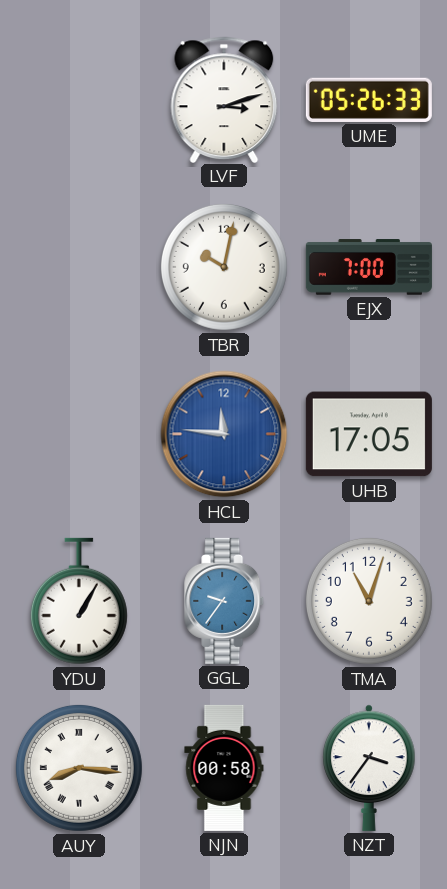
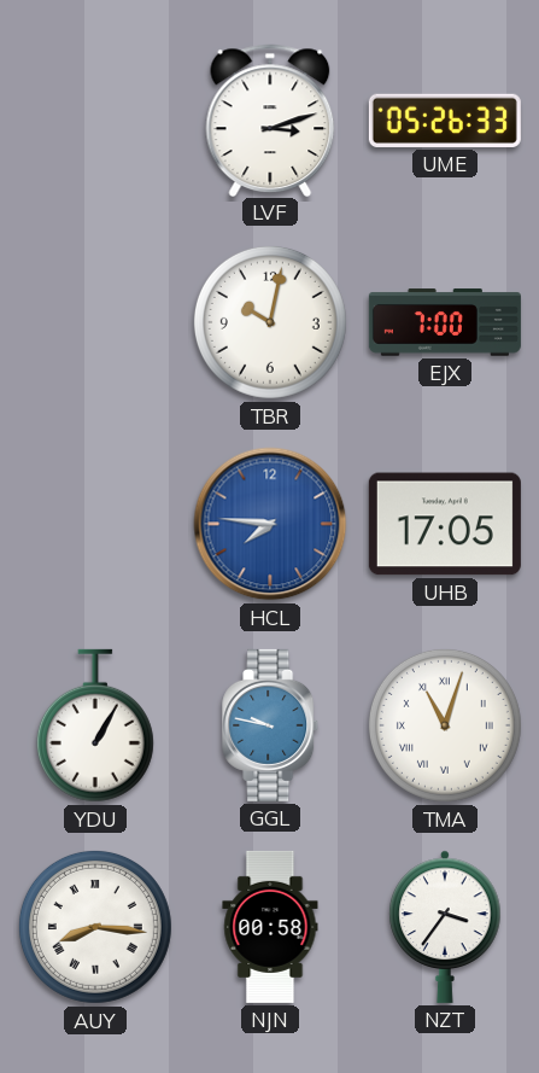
HCL: 11:46 -> 7:46 (270, 524)
GGL: 9:36 -> 9:47 (271, 725)
TMA numerals: Arabic -> Roman (445, 725)
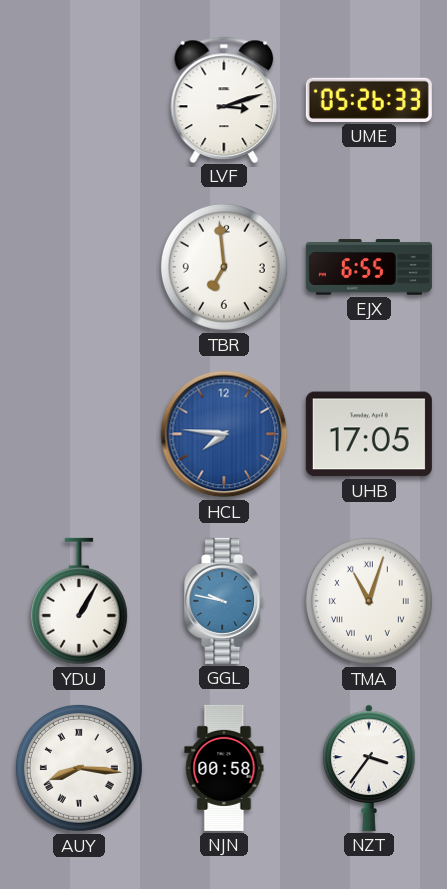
TBR: 10:02 -> 6:59 (224, 267)
EJX: 7:00 -> 6:55 (369, 267)
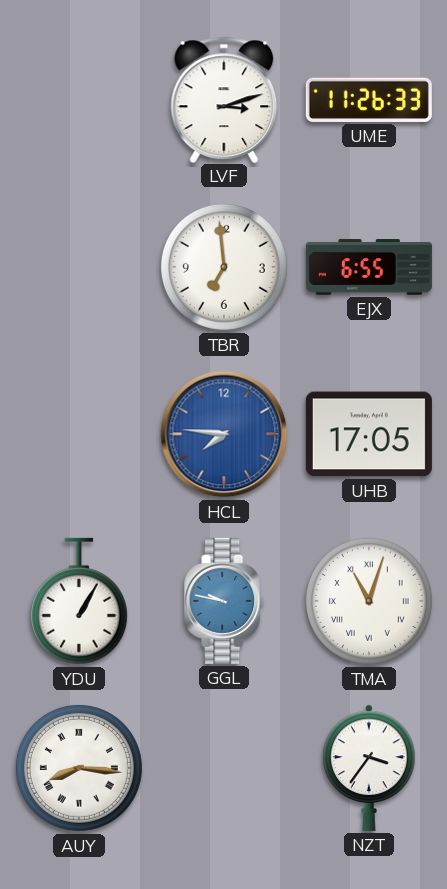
UME: 05:26 -> 11:26 (369, 100)
NJN: 00:58 -> none (224, 768)
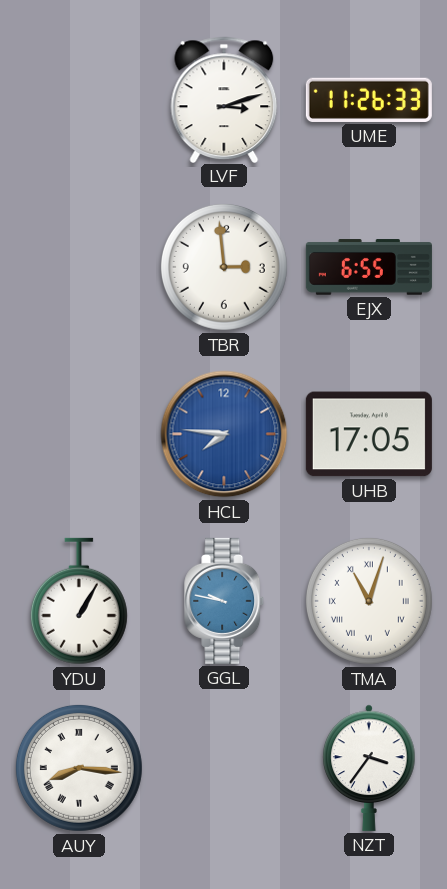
TBR: 6:59 -> 2:59 (224, 267)
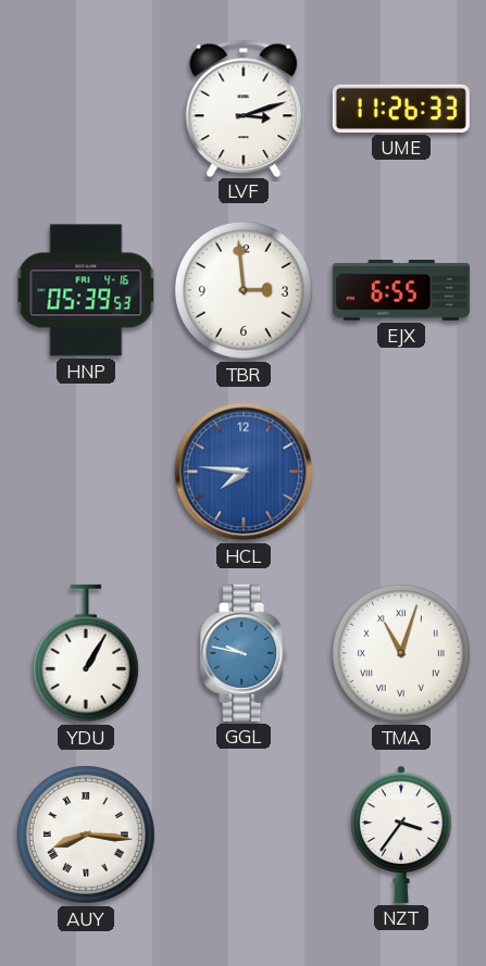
HNP: none -> 05:39 (86, 290)
UHB: 17:05 -> none (369, 434)
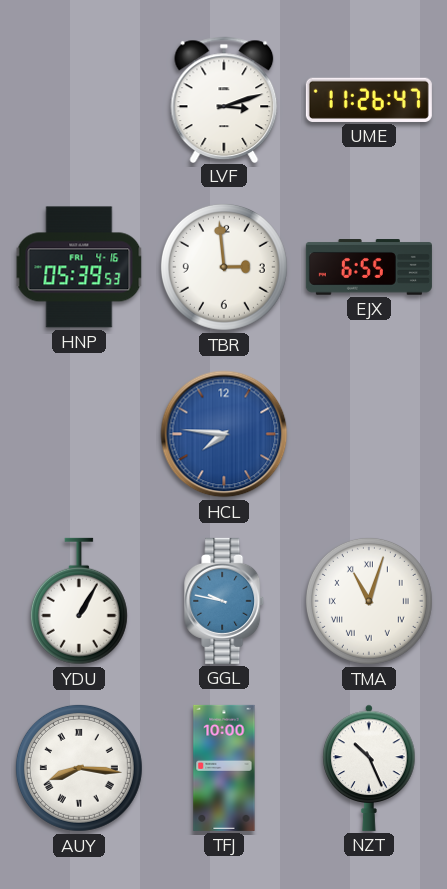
UME: 11:26:33 -> 11:26:47 (369, 100)
TFJ: none -> 10:00 (224, 768)
NZT: 3:36 -> 10:26 (369, 768)
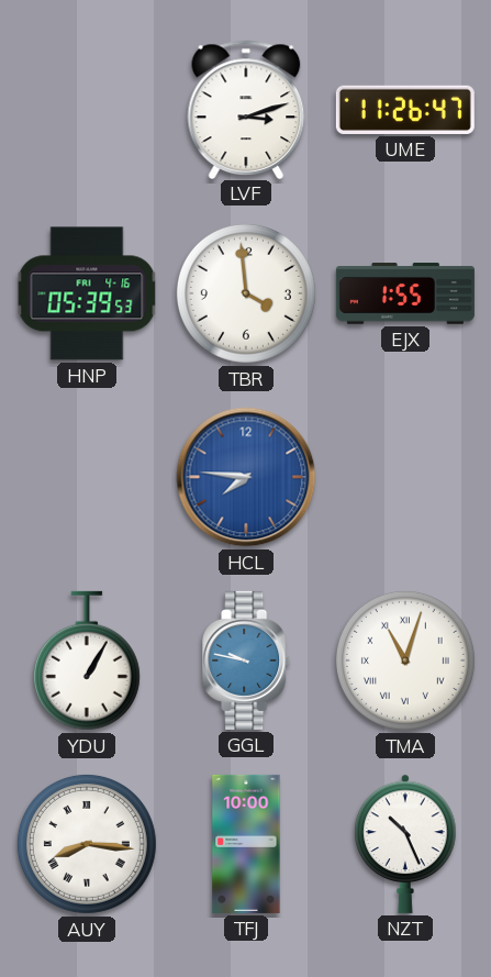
TBR: 2:59 -> 3:59 (246, 293)
EJX: 6:55 -> 1:55 (405, 293)
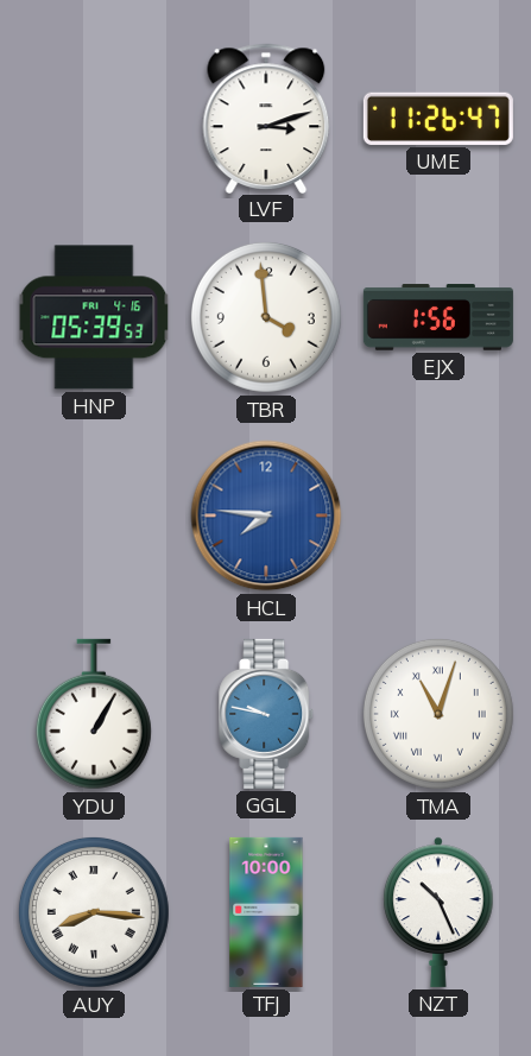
EJX: 1:55 -> 1:56 (438, 317)
